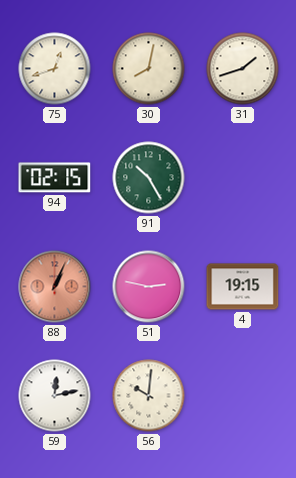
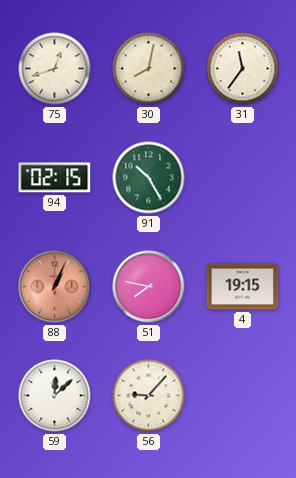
31: 1:42 -> 11:36 (243, 69)
51: 2:47 -> 7:47 (149, 287)
59: 12:13 -> 12:08 (55, 396)
56: 10:01 -> 9:07 (149, 396)
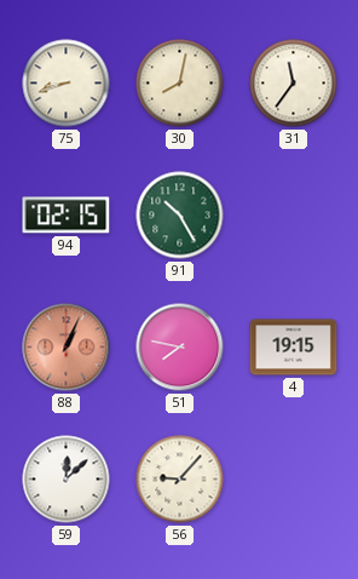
75: 12:42 -> 8:42 (67, 84)
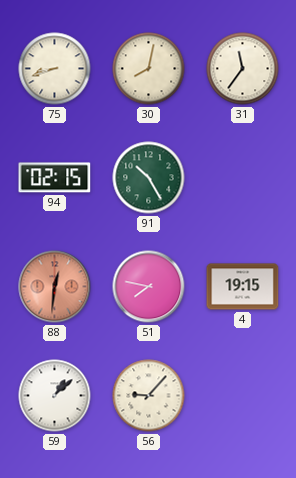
88: 1:04 -> 12:31 (55, 287)
59: 12:08 -> 1:08 (55, 396)
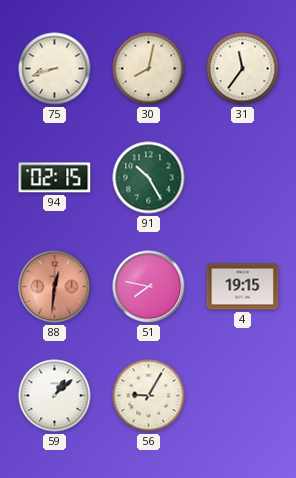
56: 9:07 -> 9:05 (149, 396)
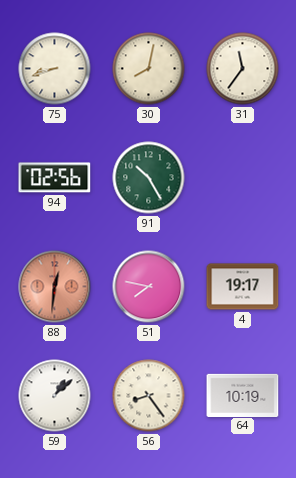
94: 02:15 -> 02:56 (55, 178)
4: 19:15 -> 19:17 (243, 287)
56: 9:05 -> 8:24 (149, 396)
64: none -> 10:19 (243, 395)
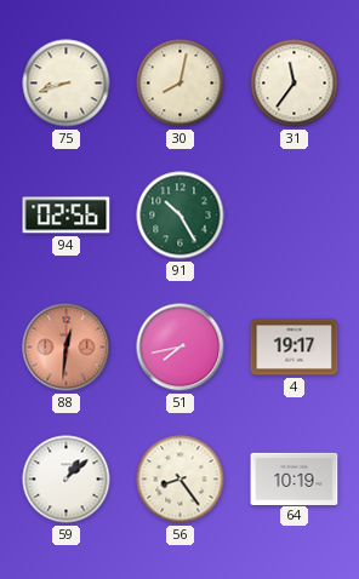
51: 7:47 -> 7:43 (181, 348)
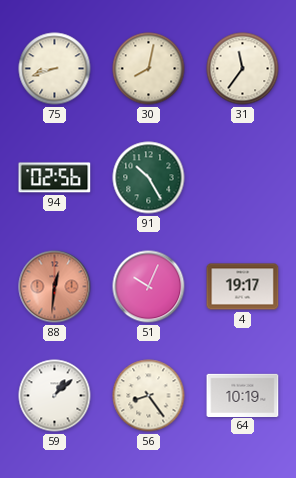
51: 7:43 -> 10:04 (149, 287)
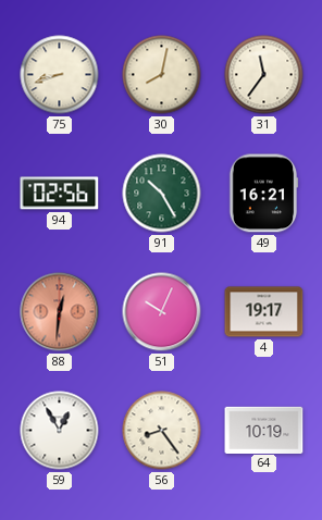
49: none -> 16:21 (263, 194)
59: 1:08 -> 12:55 (60, 431)
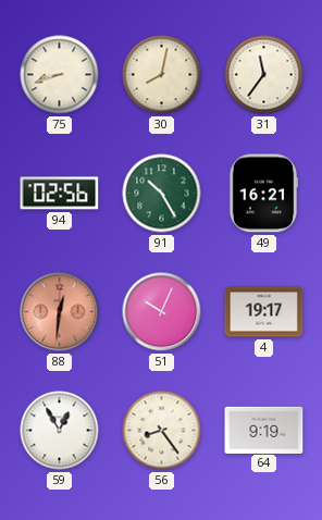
64: 10:19 -> 9:19 (264, 430)
